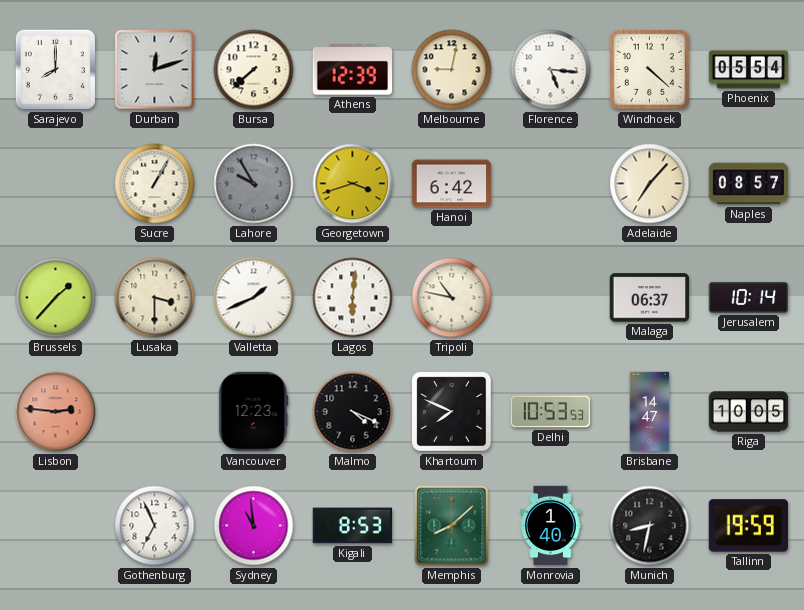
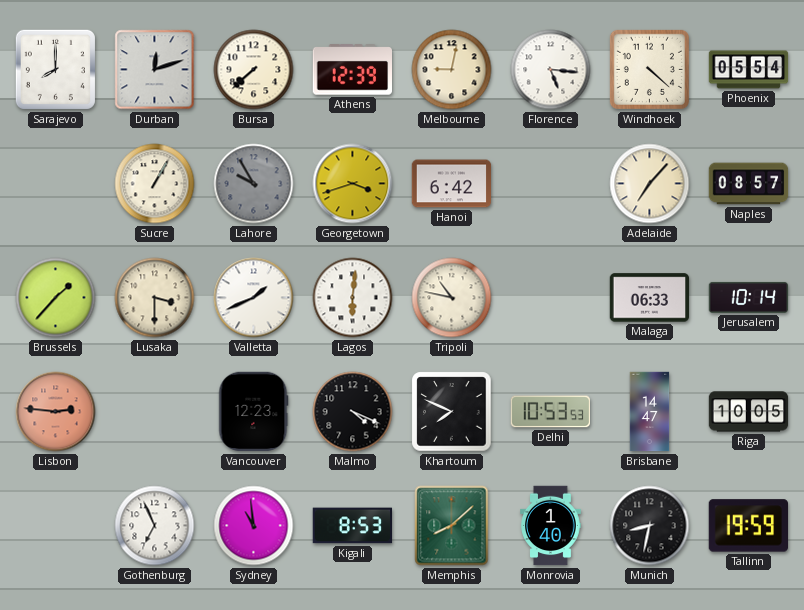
Malaga: 06:37 -> 06:33 (650, 298)
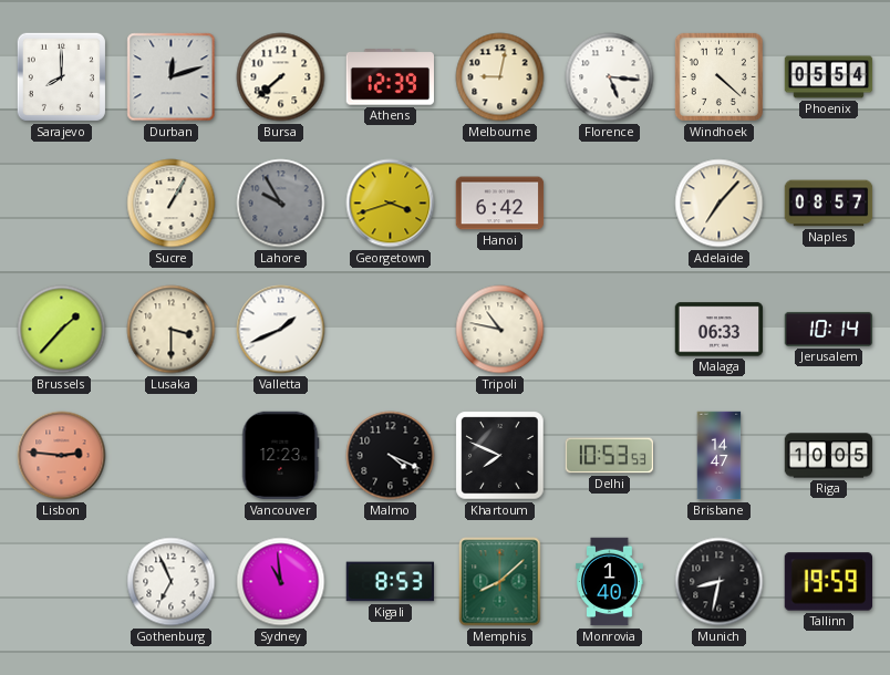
Lagos: 6:01 -> none (353, 298)
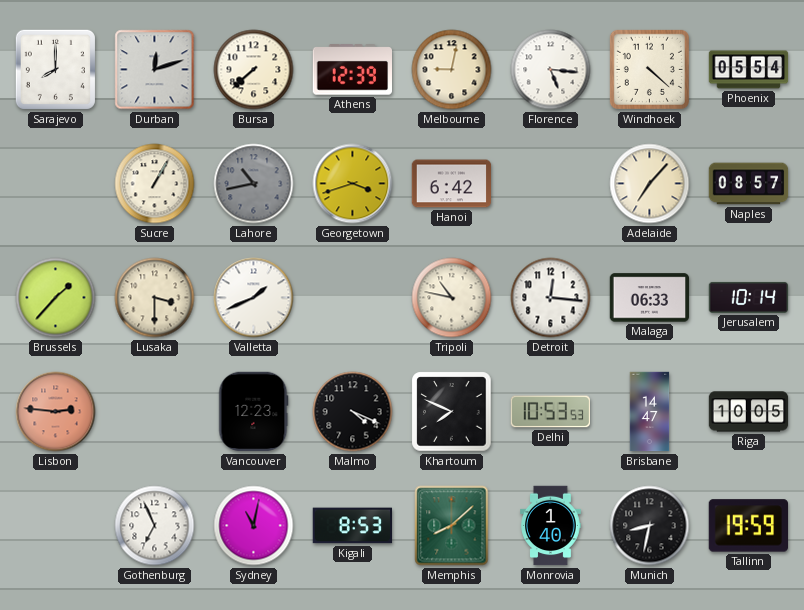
Lahore: 9:55 -> 10:43 (254, 184)
Detroit: none -> 12:16 (551, 298)
Sydney: 10:59 -> 11:02 (254, 526)
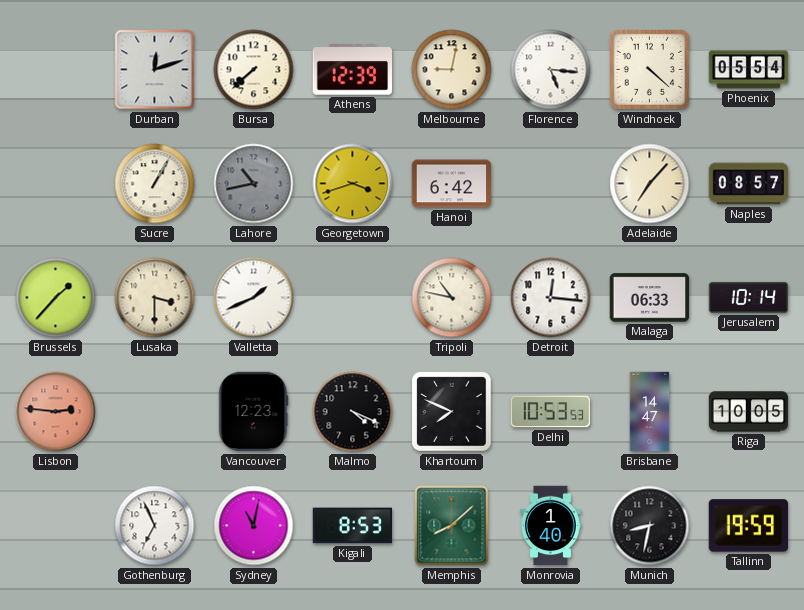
Sarajevo: 8:00 -> none (55, 69)
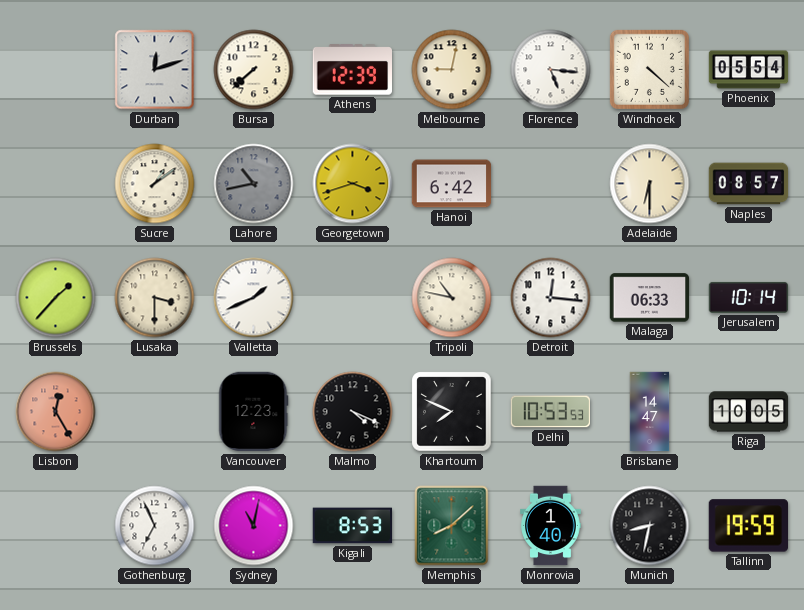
Sucre: 1:05 -> 1:09 (155, 184)
Adelaide: 7:07 -> 6:30 (650, 184)
Lisbon: 2:46 -> 12:25 (56, 412)
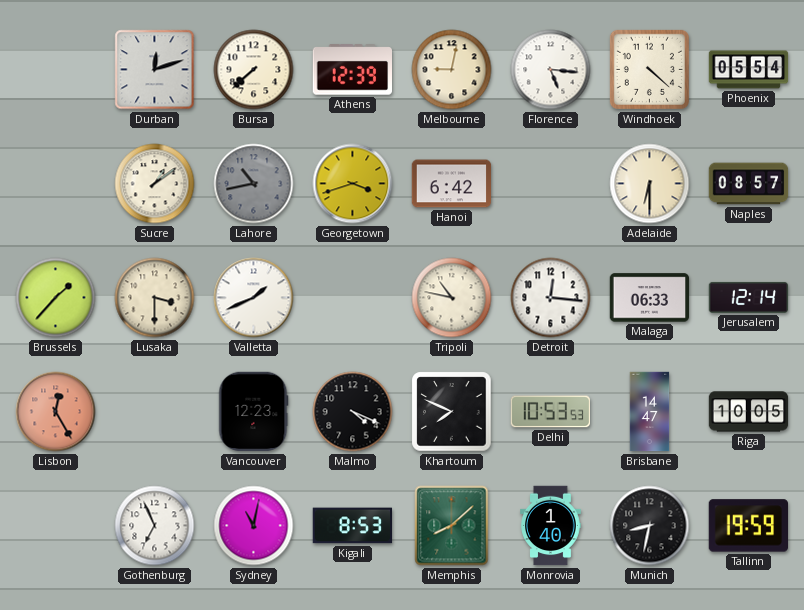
Jerusalem: 10:14 -> 12:14 (749, 297)
